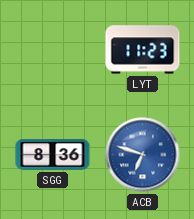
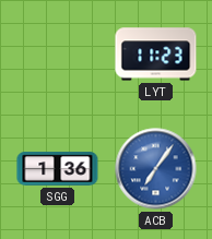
SGG: 8:36 -> 1:36 (58, 169)
ACB: 6:48 -> 7:06 (156, 169)
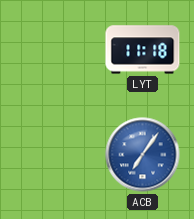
LYT: 11:23 -> 11:18 (143, 50)
SGG: 1:36 -> none (58, 169)
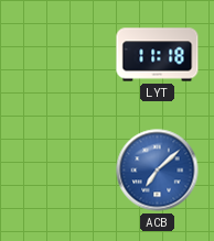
ACB: 7:06 -> 7:08 (158, 171)
